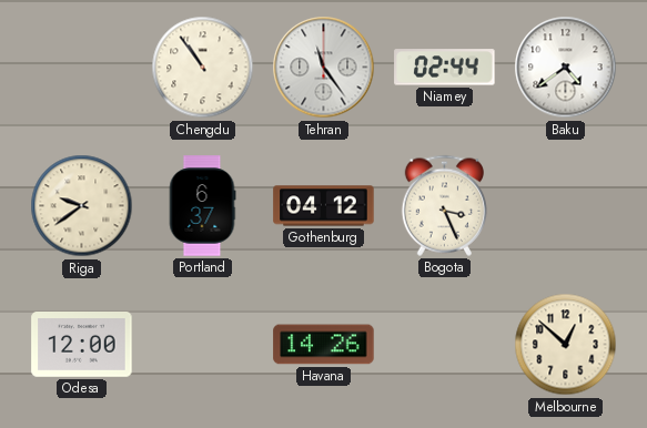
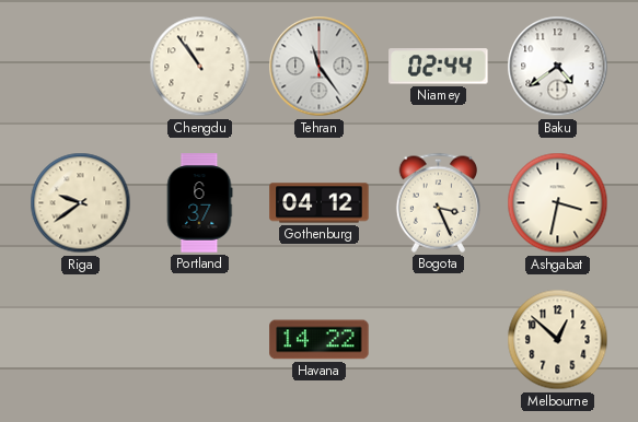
Ashgabat: none -> 3:32 (558, 203)
Odesa: 12:00 -> none (82, 345)
Havana: 14:26 -> 14:22 (320, 340)
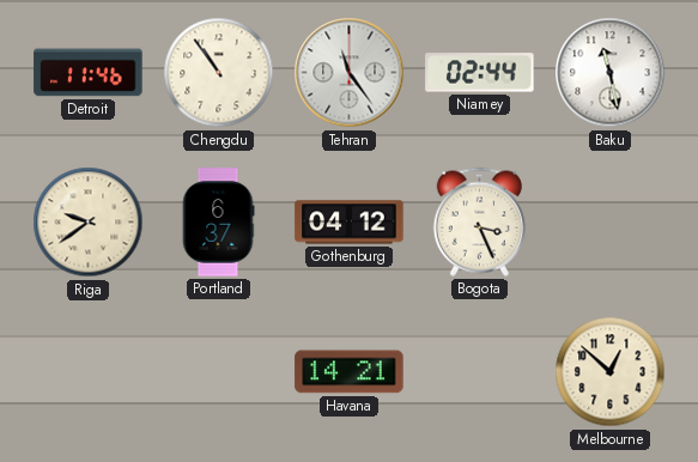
Detroit: none -> 11:46 (89, 73)
Baku: 4:39 -> 11:28 (611, 73)
Ashgabat: 3:32 -> none (558, 203)
Havana: 14:22 -> 14:21 (350, 372)
